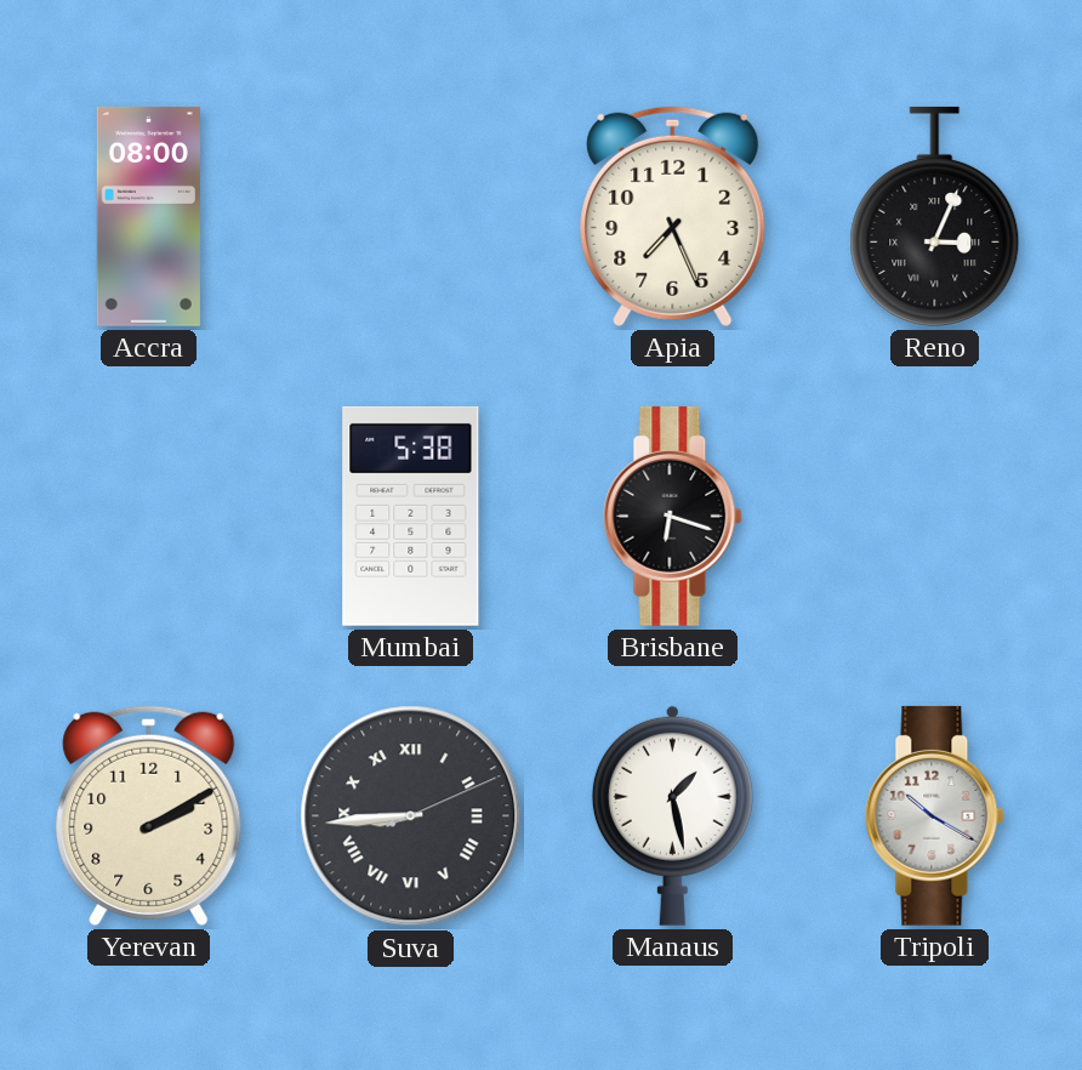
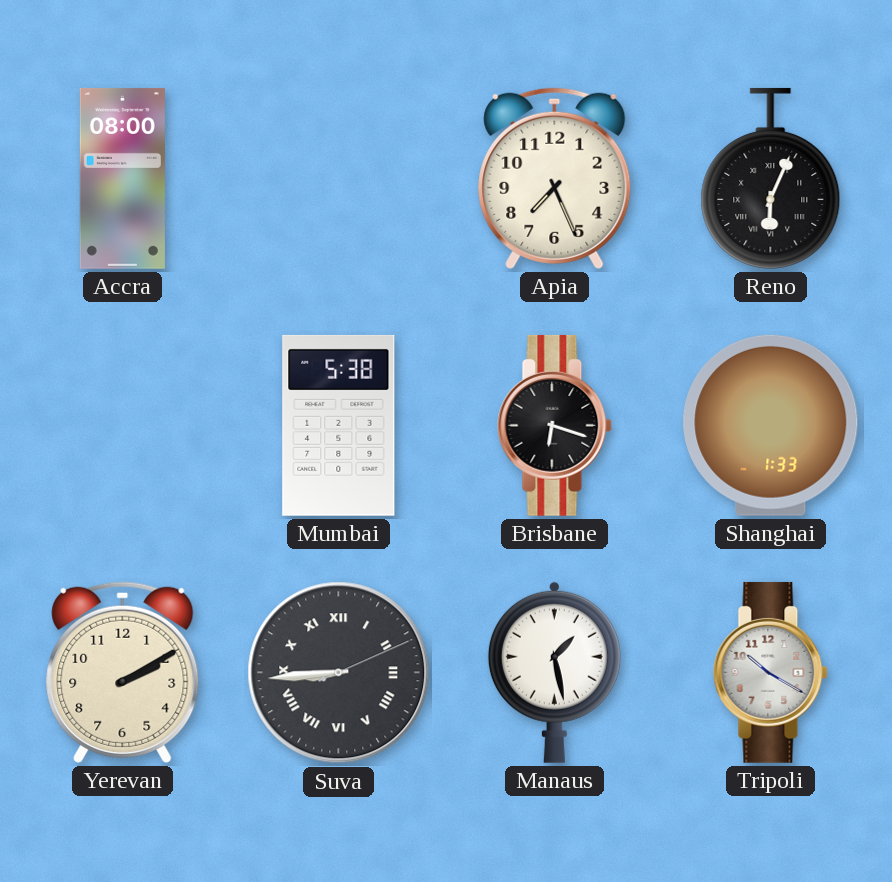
Reno: 3:04 -> 6:04 (771, 178)
Shanghai: none -> 1:33 (771, 425)
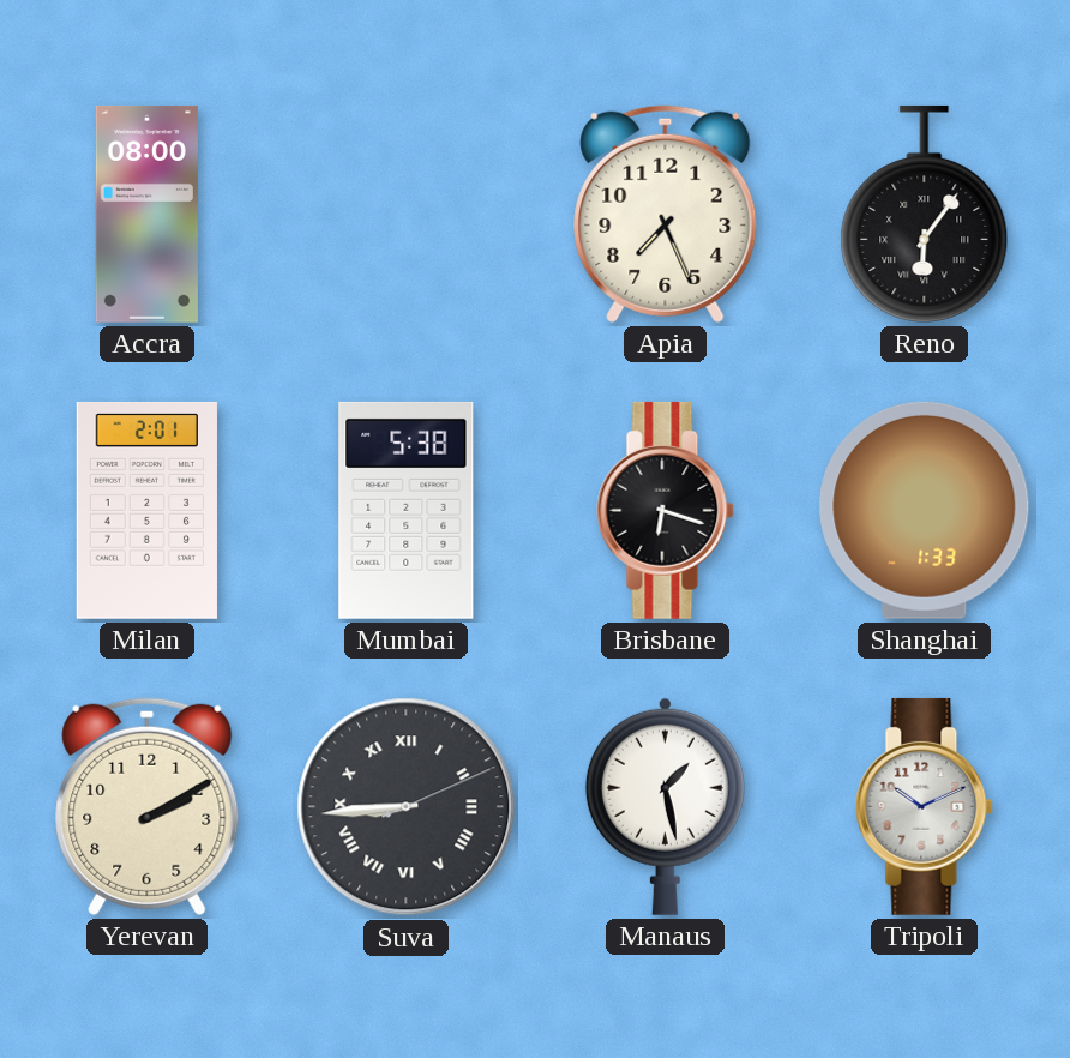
Reno: 6:04 -> 6:06 (925, 214)
Milan: none -> 2:01 (146, 510)
Tripoli: 10:20 -> 10:11 (925, 806)
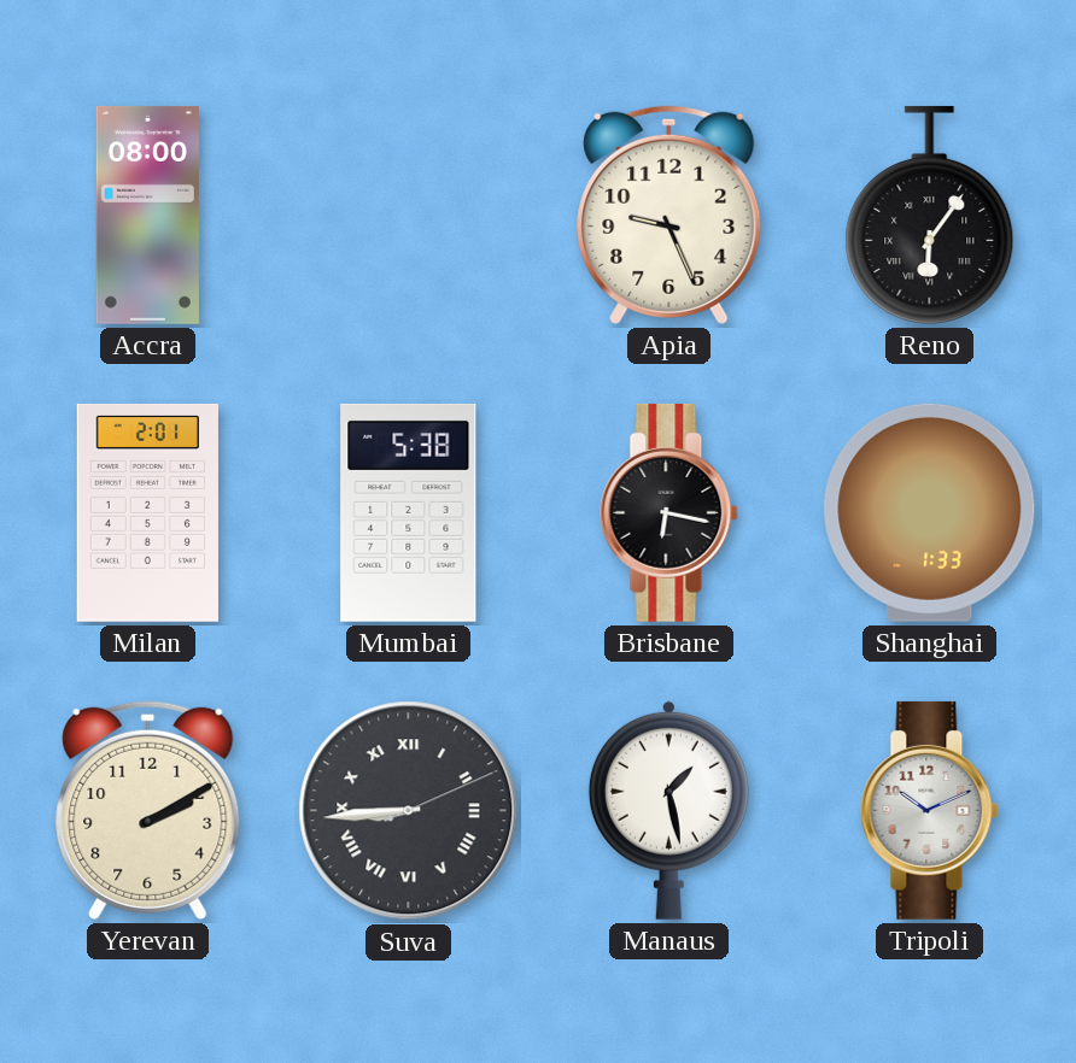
Apia: 7:26 -> 9:26 (669, 215)
Brisbane: 6:18 -> 6:17 (669, 512)
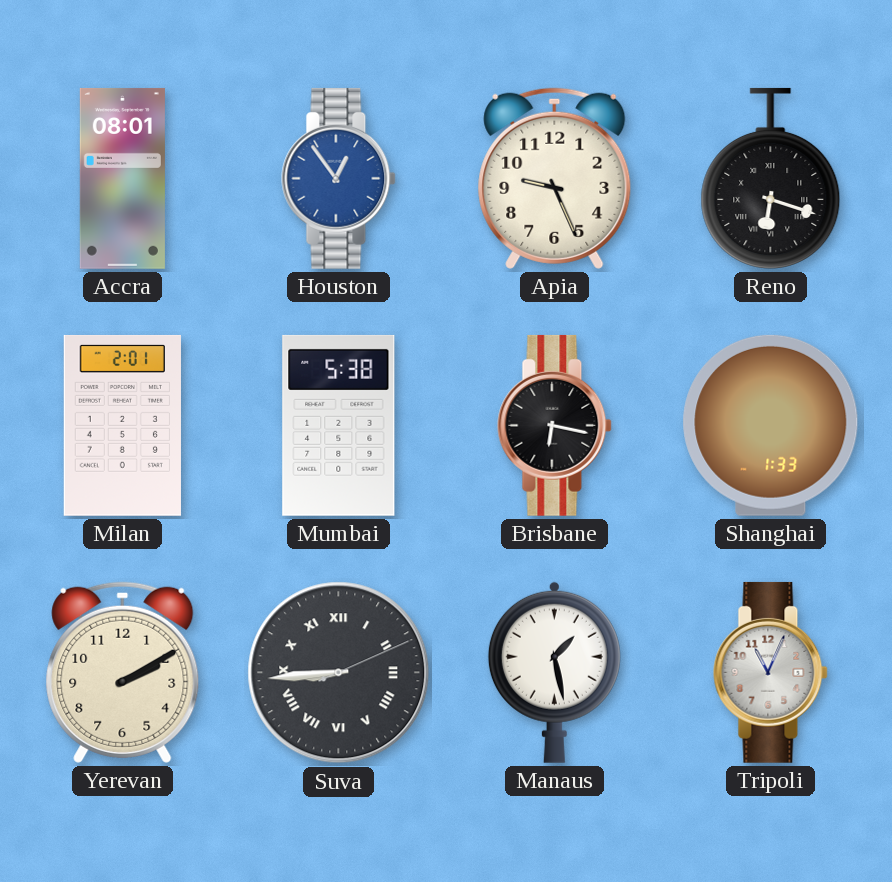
Accra: 08:00 -> 08:01 (122, 178)
Houston: none -> 12:54 (339, 178)
Reno: 6:06 -> 6:18 (771, 178)
Tripoli: 10:11 -> 11:04 (771, 672)
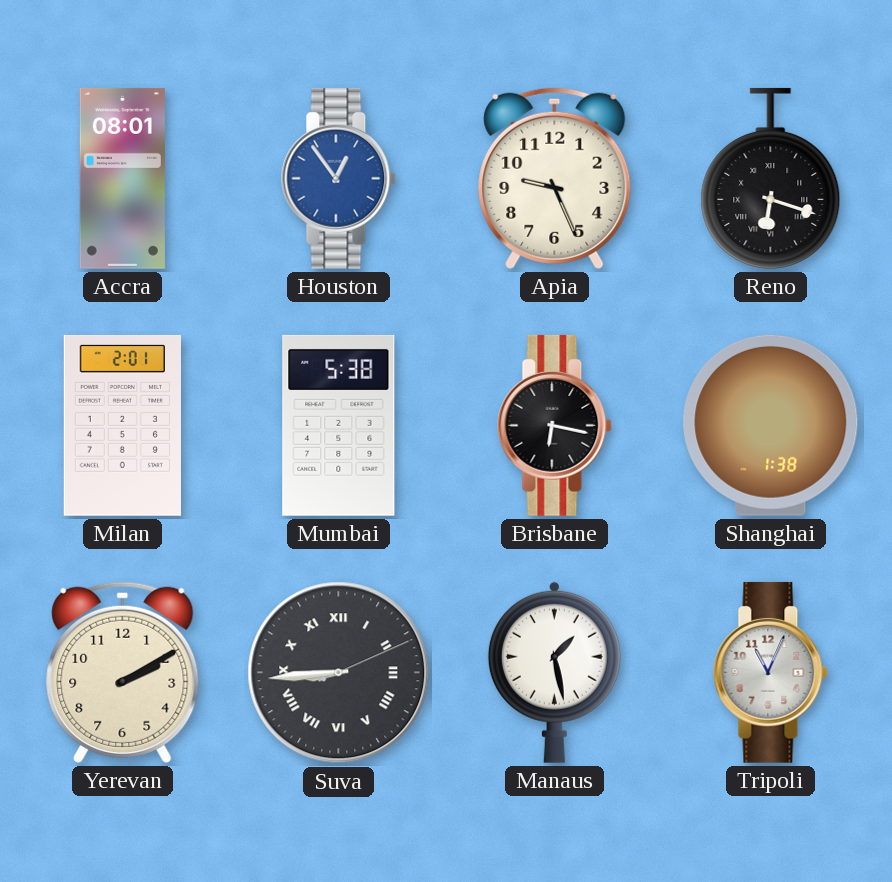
Shanghai: 1:33 -> 1:38 (771, 425)
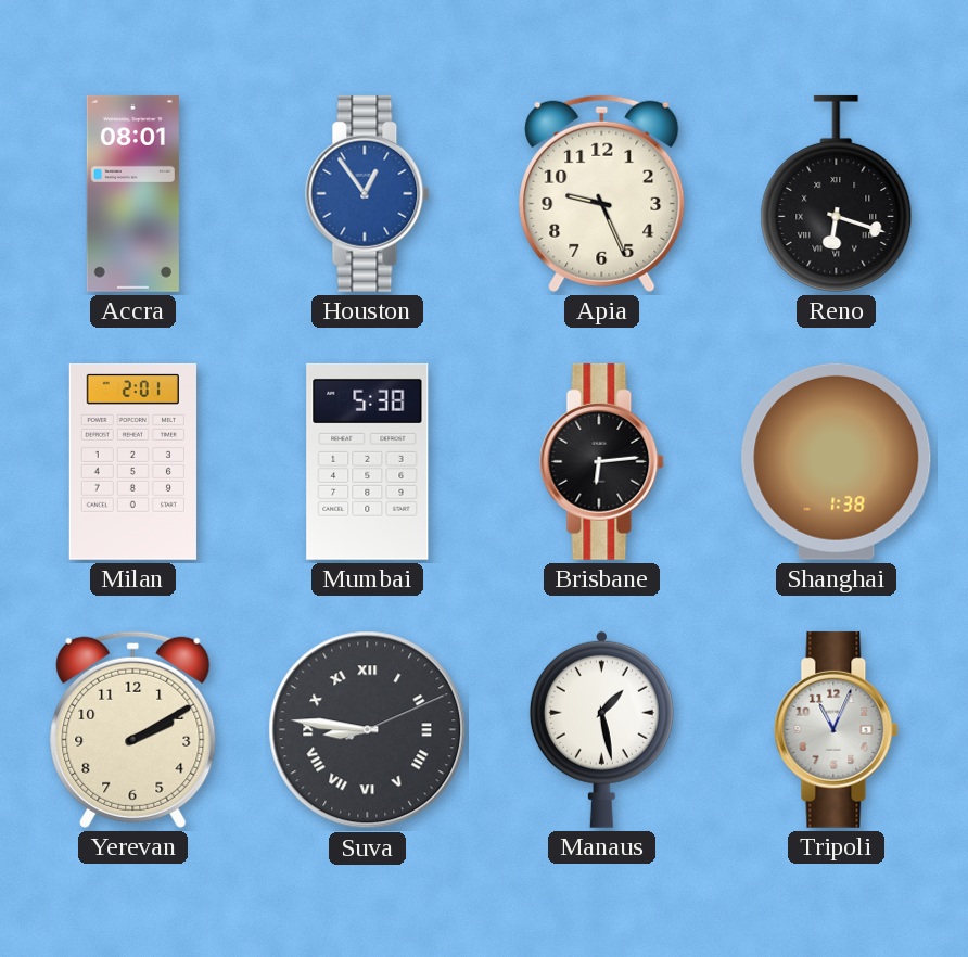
Brisbane: 6:17 -> 6:14 (602, 461)
Suva: 8:44 -> 8:46 (368, 730)
